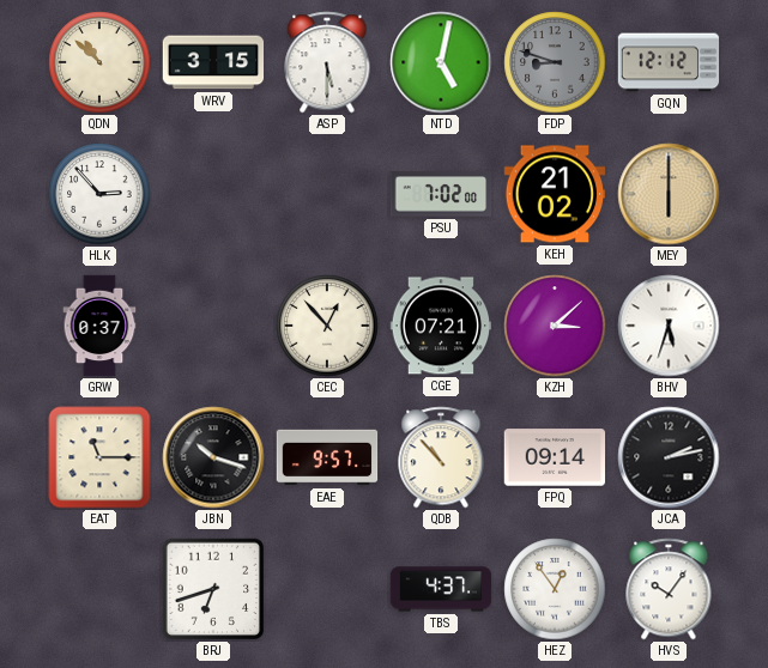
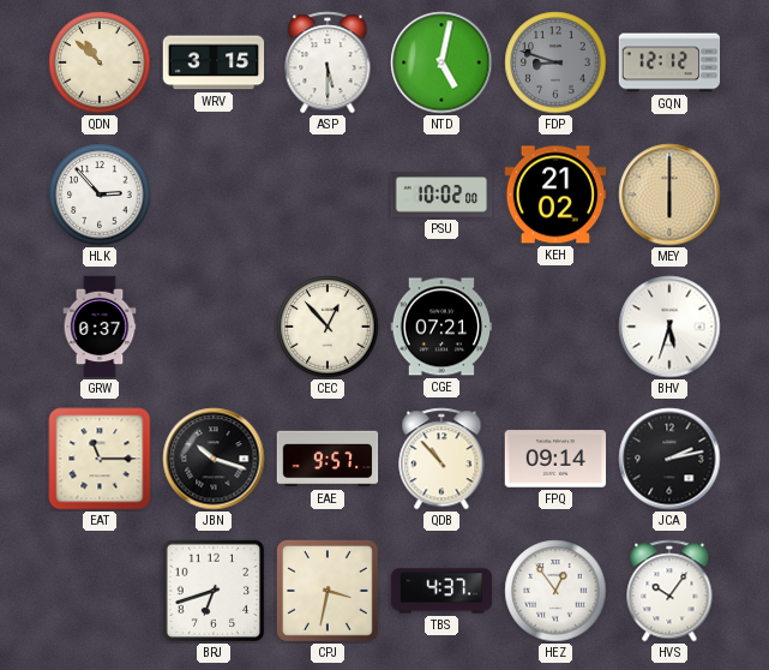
PSU: 7:02 -> 10:02 (441, 195)
KZH: 3:08 -> none (555, 326)
CPJ: none -> 3:32 (328, 591)
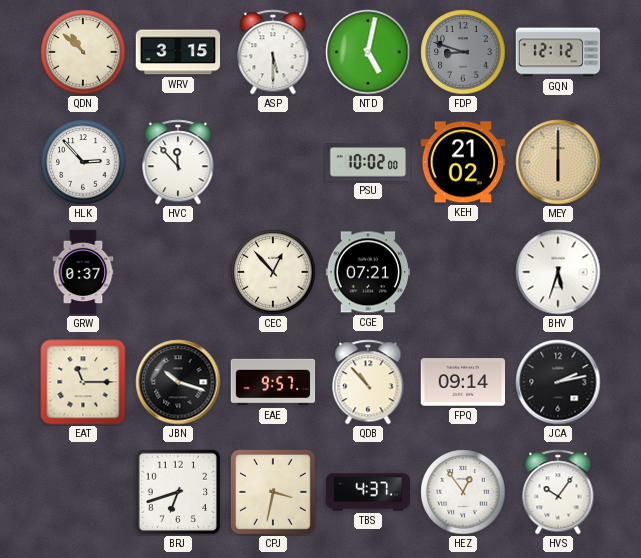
HVC: none -> 11:53 (178, 162)
